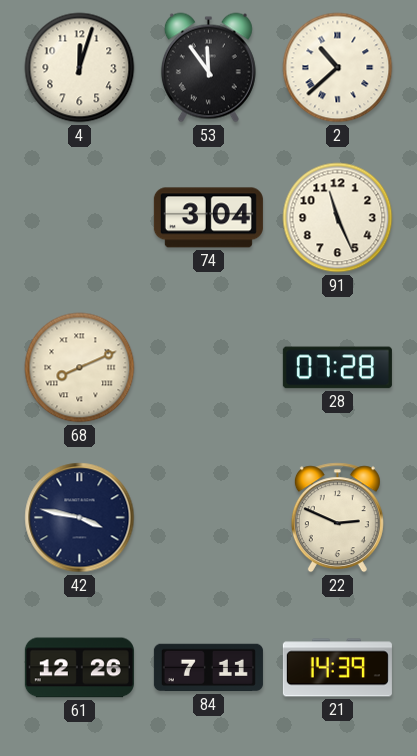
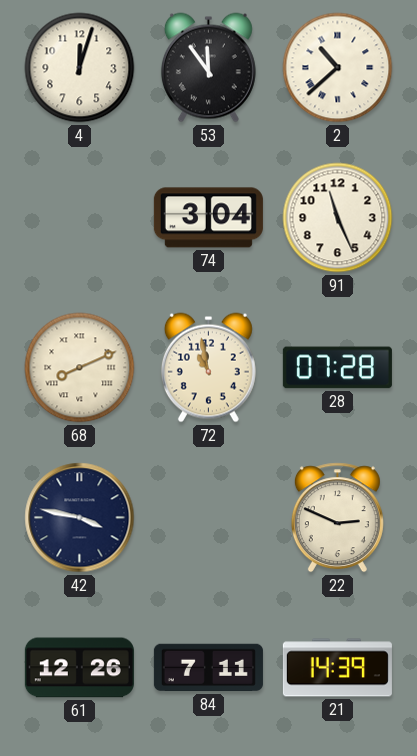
72: none -> 10:58 (208, 368)
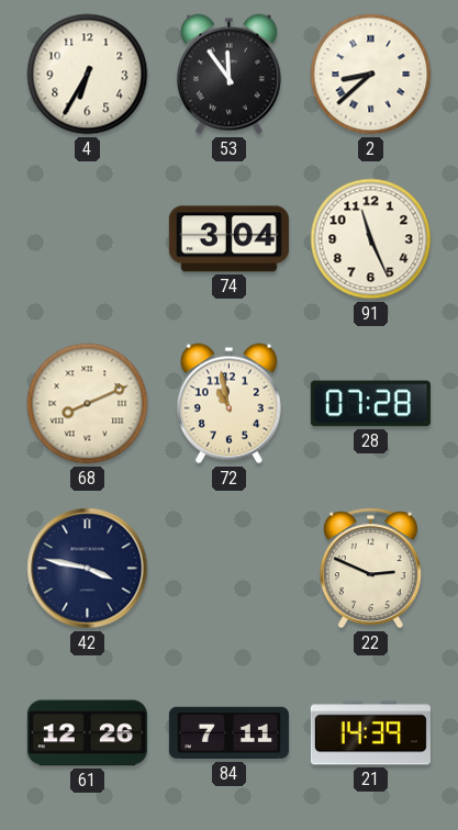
4: 12:03 -> 6:35 (88, 75)
2: 10:38 -> 8:38 (371, 75)
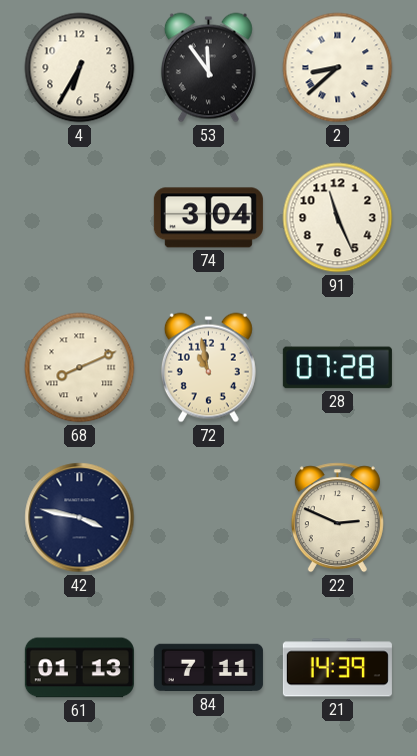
61: 12:26 -> 01:13 (79, 668)
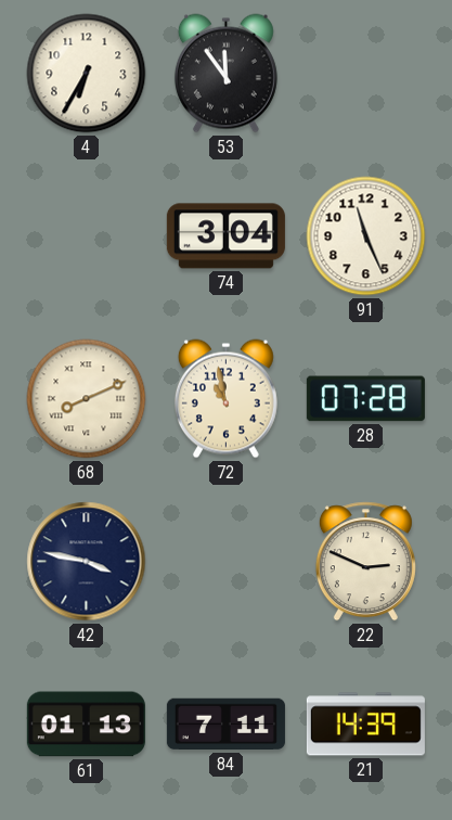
2: 8:38 -> none (338, 68)
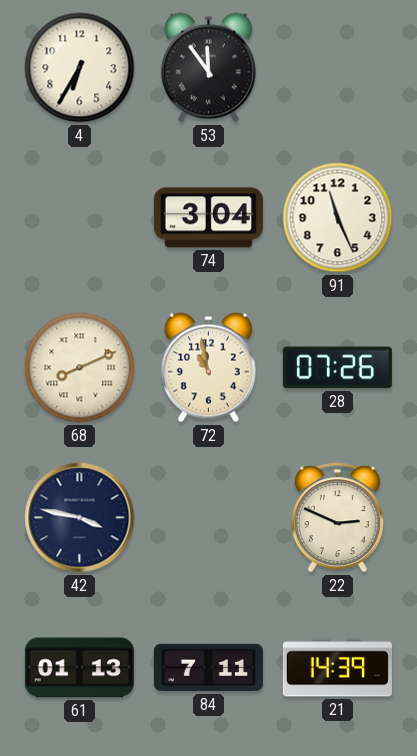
28: 07:28 -> 07:26 (337, 368)
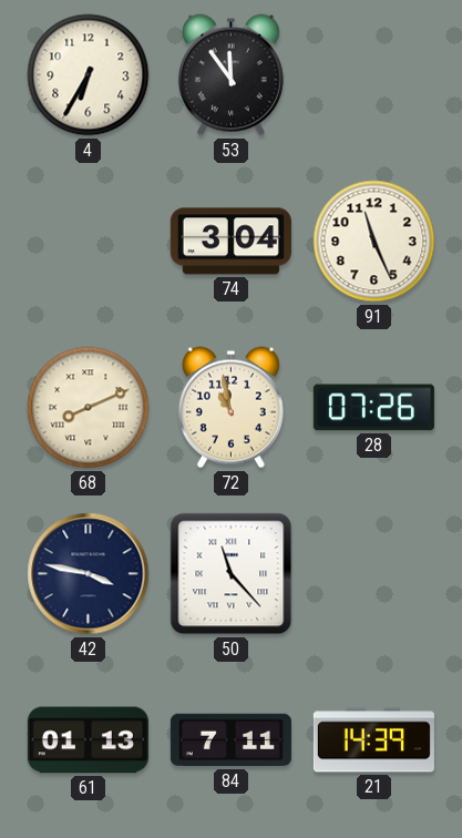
50: none -> 11:23 (232, 574)
22: 2:49 -> none (337, 518)
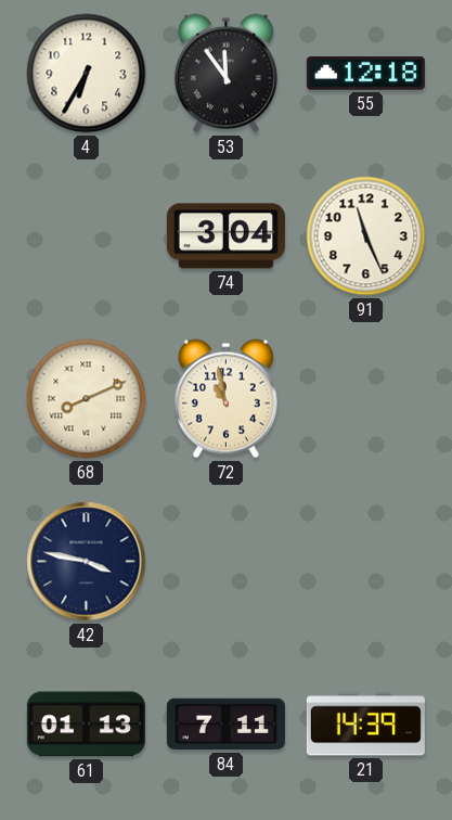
55: none -> 12:18 (365, 74)
28: 07:26 -> none (373, 408)
50: 11:23 -> none (232, 574)
